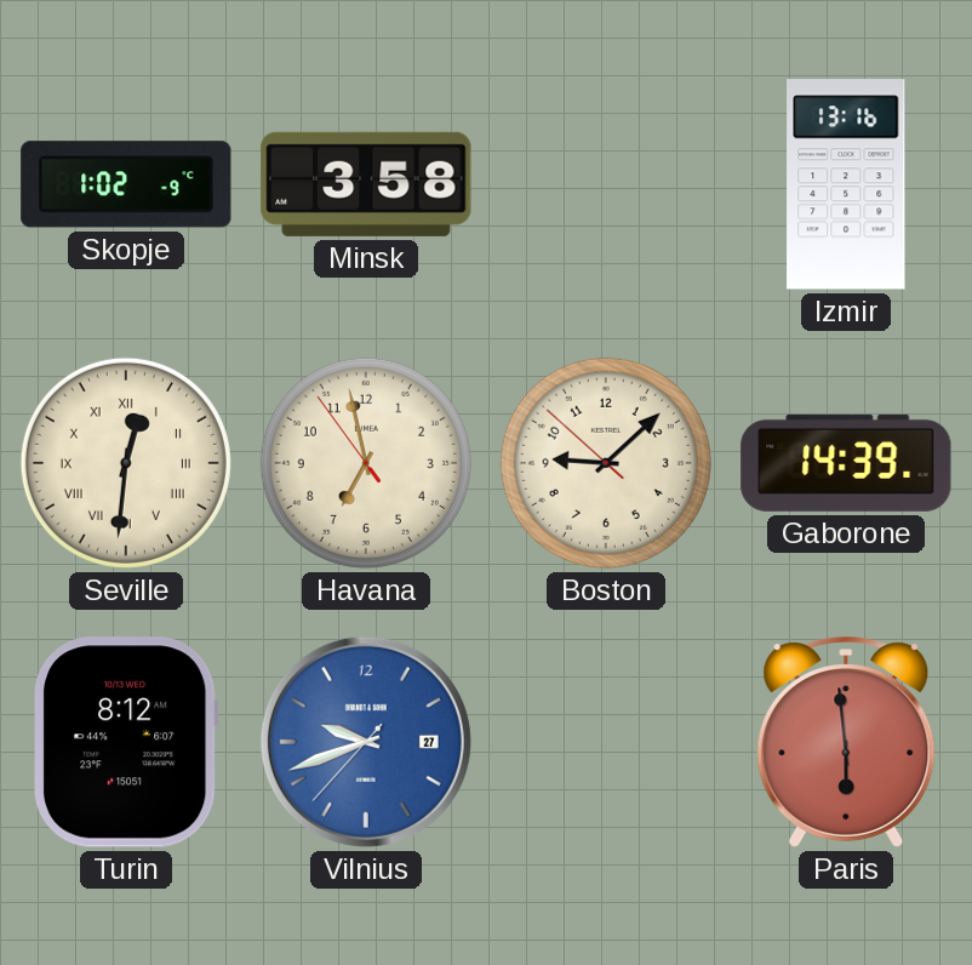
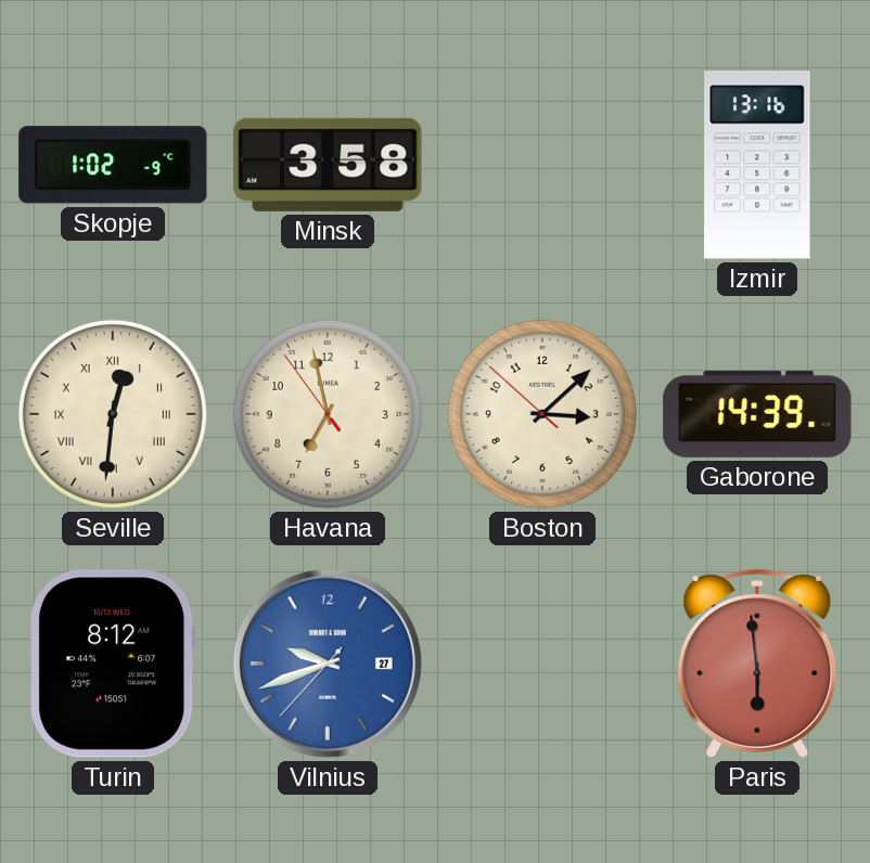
Boston: 9:07 -> 3:07 (542, 414)
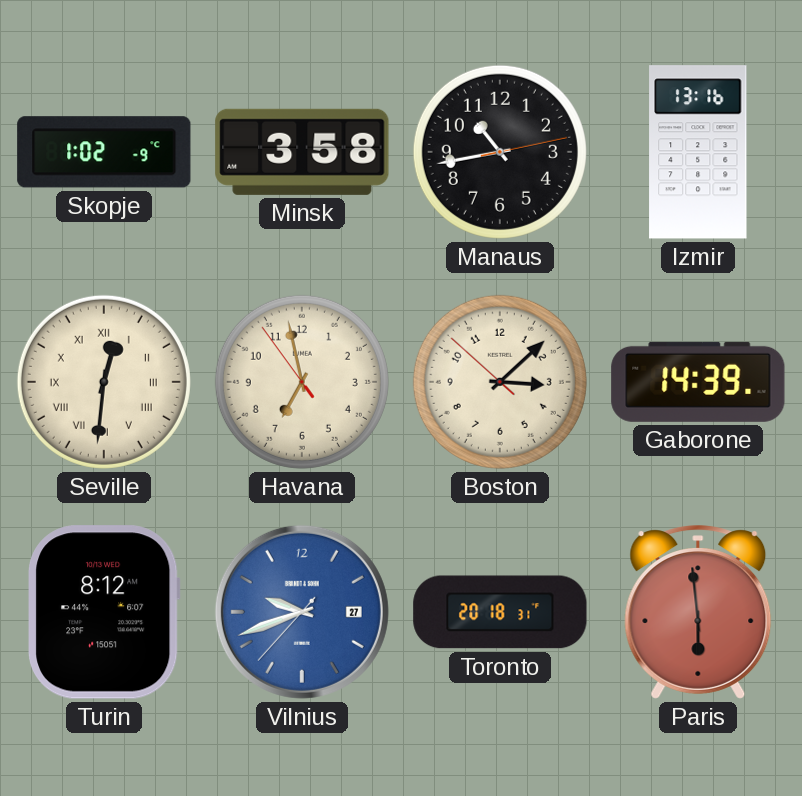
Manaus: none -> 10:43 (500, 152)
Toronto: none -> 20:18 (500, 612)
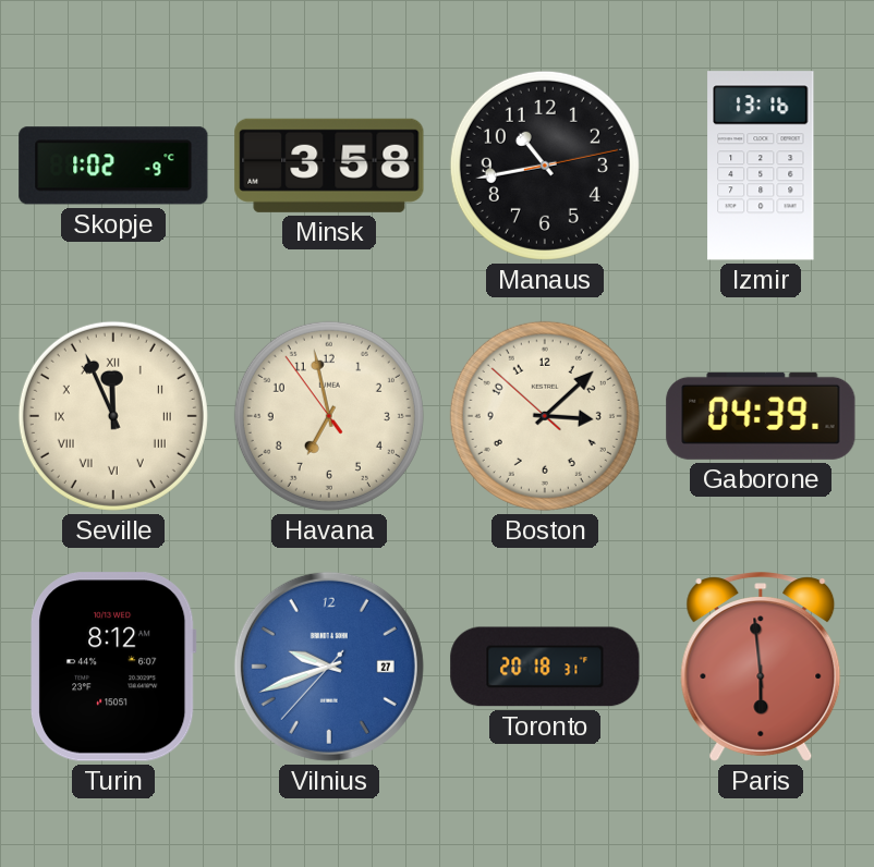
Seville: 12:31 -> 11:56 (113, 416)
Gaborone: 14:39 -> 04:39 (761, 416)
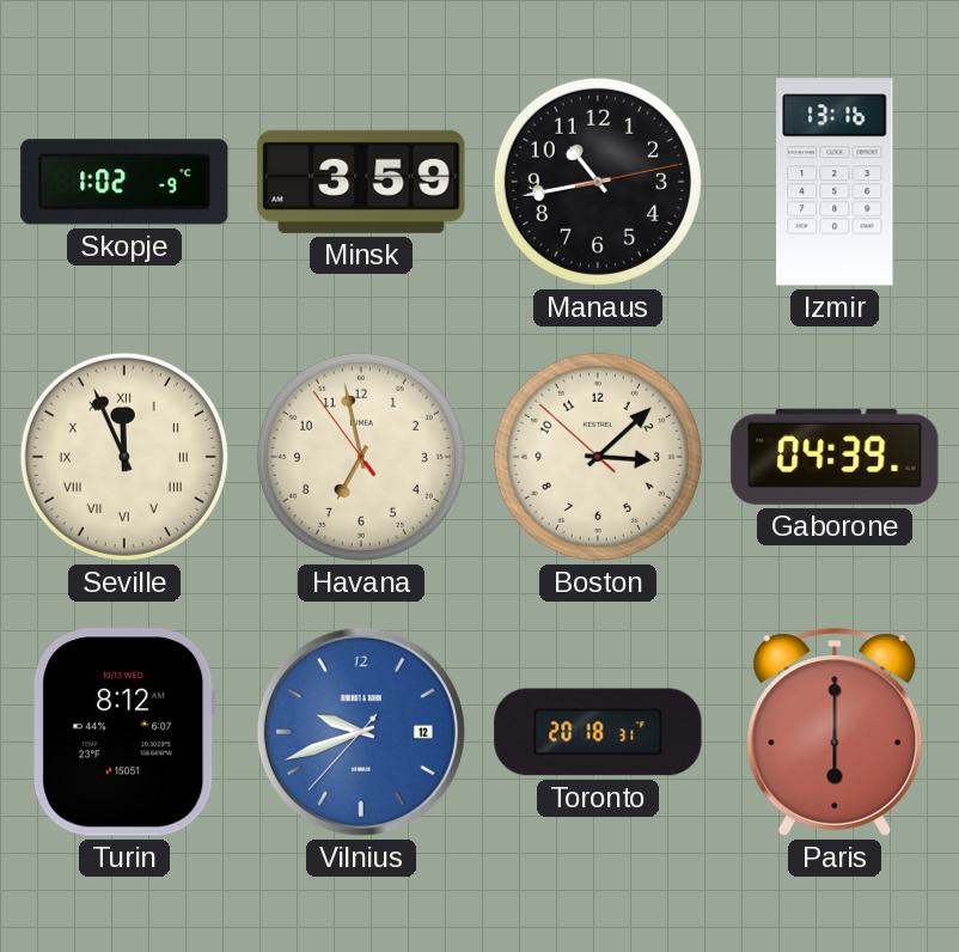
Minsk: 3:58 -> 3:59 (361, 182)
Vilnius date: 27 -> 12 (361, 732)
Paris: 5:59 -> 6:00 (835, 732)
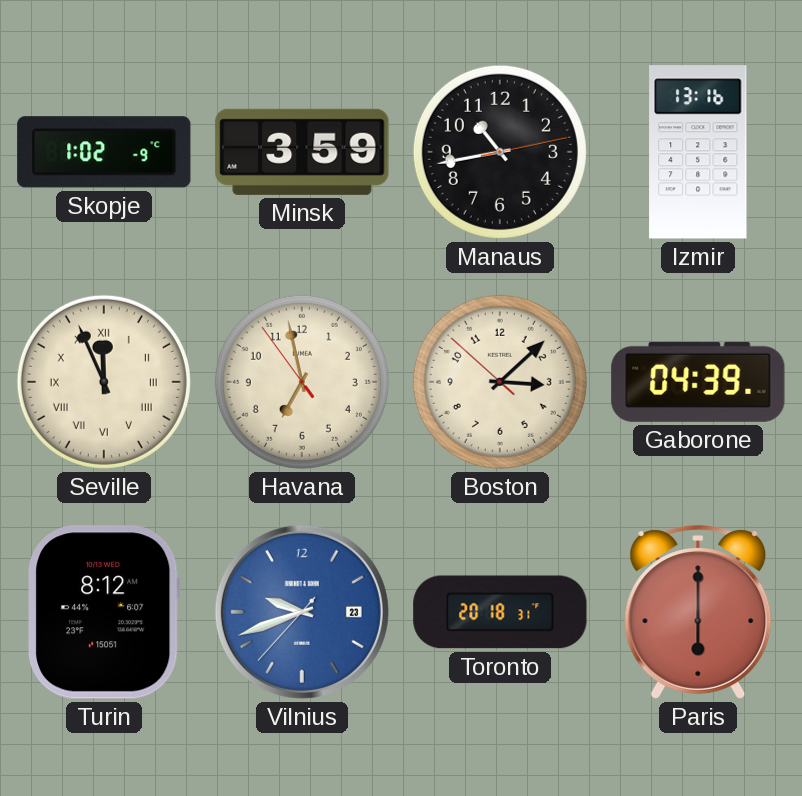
Vilnius date: 12 -> 23 (302, 612)
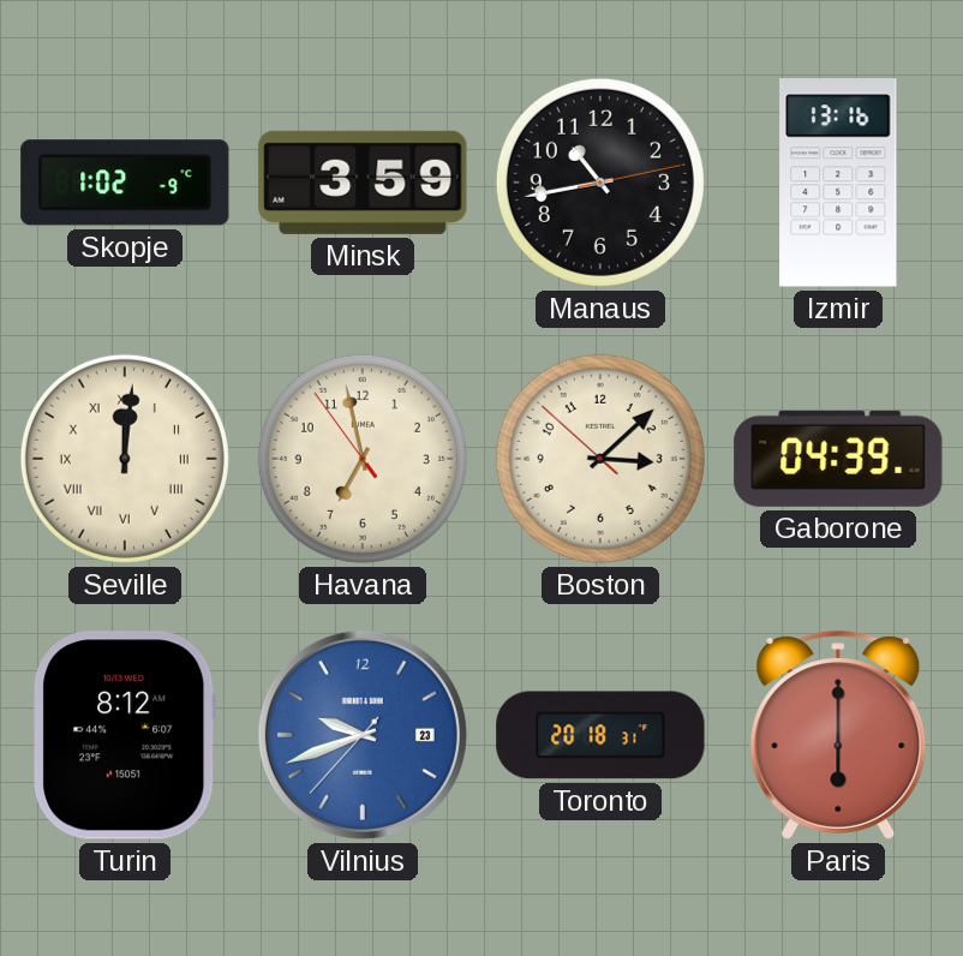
Seville: 11:56 -> 12:01 (125, 459)
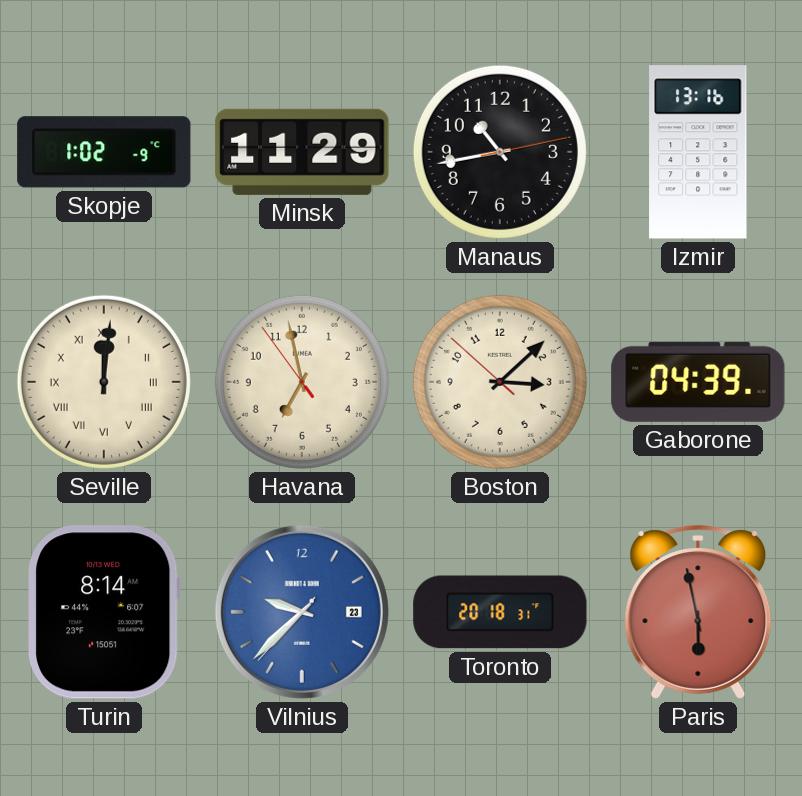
Minsk: 3:59 -> 11:29 (302, 152)
Turin: 8:12 -> 8:14 (105, 612)
Vilnius: 9:41 -> 9:37 (302, 612)
Paris: 6:00 -> 5:58 (698, 612)
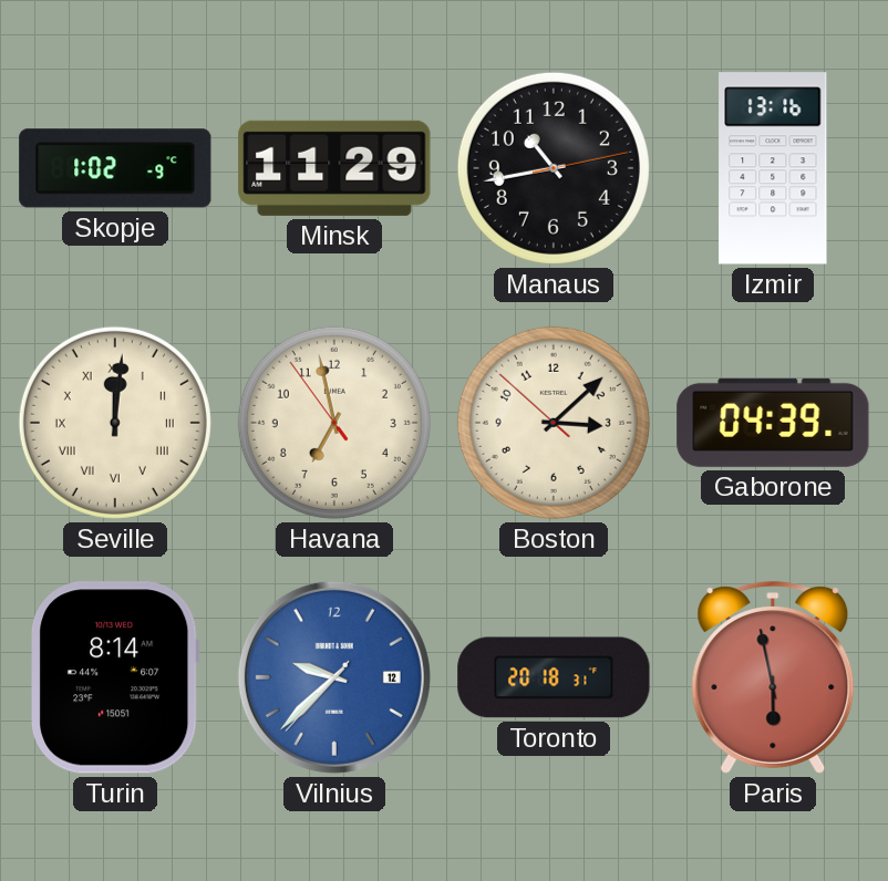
Vilnius date: 23 -> 12 (334, 677)
